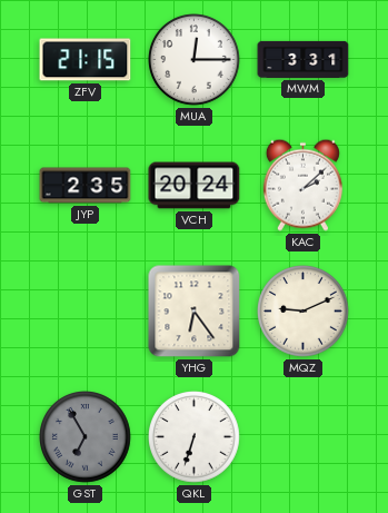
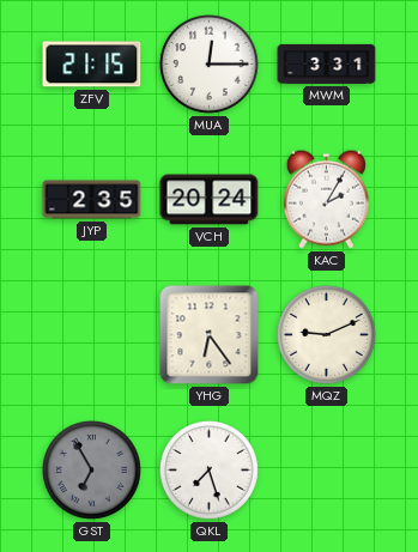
KAC: 2:08 -> 2:05 (326, 199)
QKL: 6:33 -> 7:27 (210, 471)
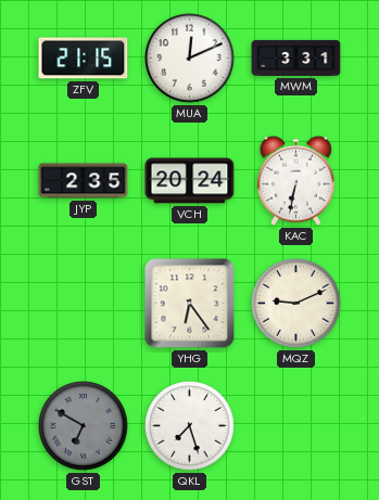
MUA: 12:15 -> 12:11 (190, 59)
KAC: 2:05 -> 6:32 (295, 180)
GST: 6:55 -> 6:50 (84, 426)
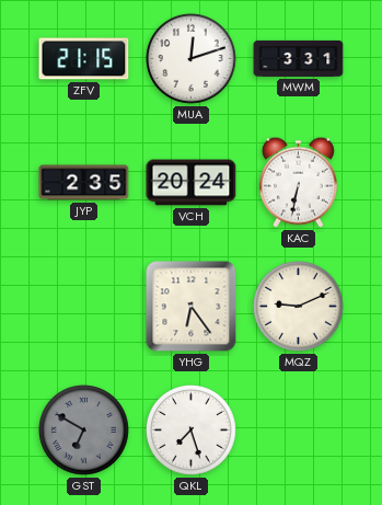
MUA: 12:11 -> 12:12 (192, 59)
